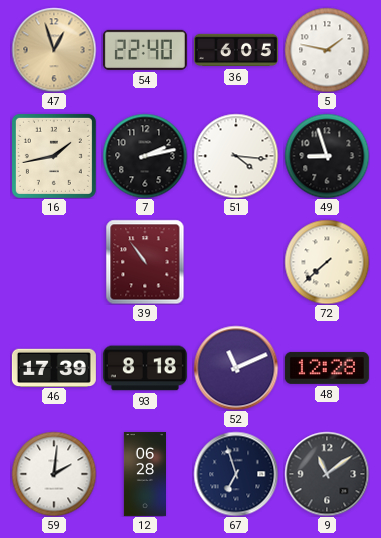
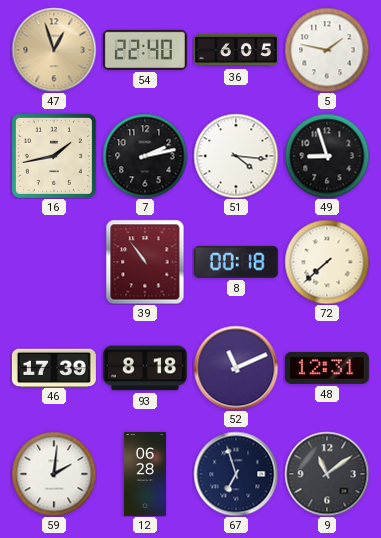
8: none -> 00:18 (236, 262)
48: 12:28 -> 12:31 (327, 368)
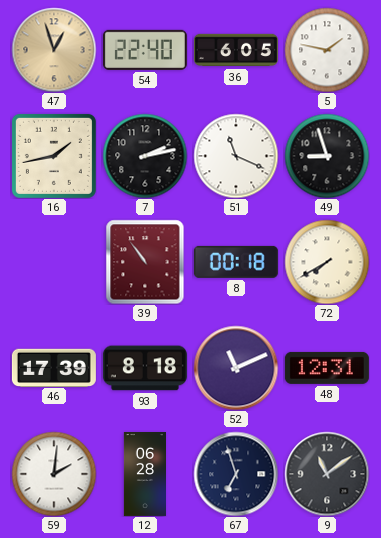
51: 4:16 -> 11:19 (236, 156)
72: 7:38 -> 7:40 (327, 262)
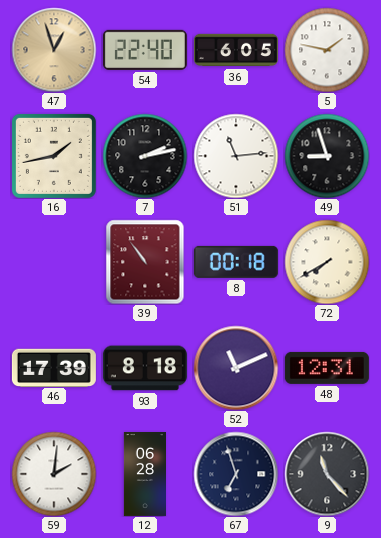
51: 11:19 -> 11:14 (236, 156)
9: 11:09 -> 11:23 (327, 474)
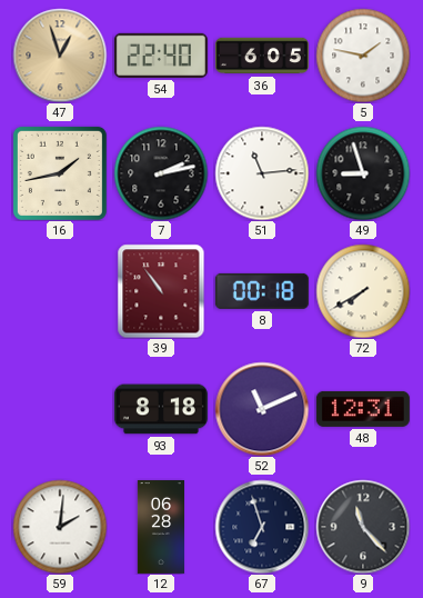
46: 17:39 -> none (54, 367)
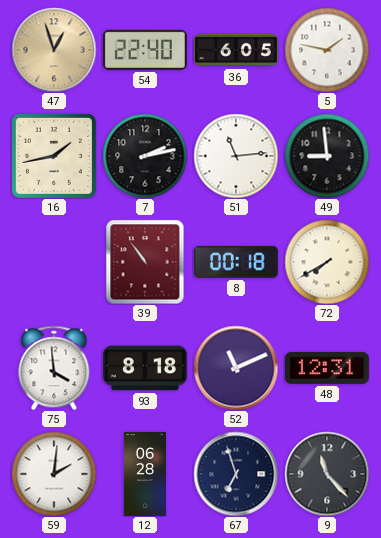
49: 8:57 -> 8:59 (327, 156)
75: none -> 3:59 (54, 368)
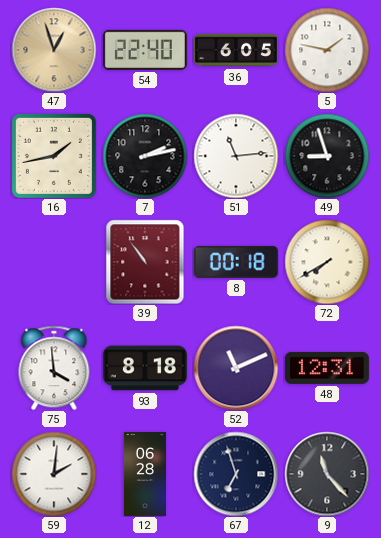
49: 8:59 -> 8:57 (327, 156)
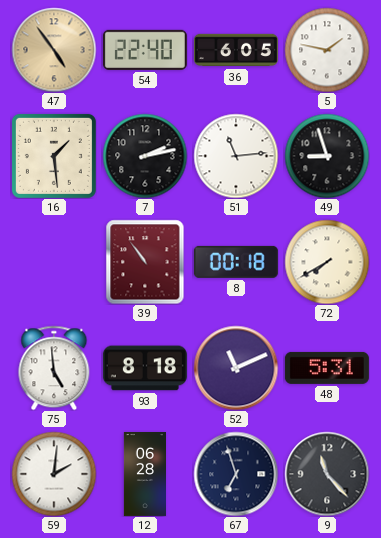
47: 12:57 -> 4:54 (54, 50)
16: 1:43 -> 1:29 (54, 156)
75: 3:59 -> 4:59 (54, 368)
48: 12:31 -> 5:31 (327, 368)
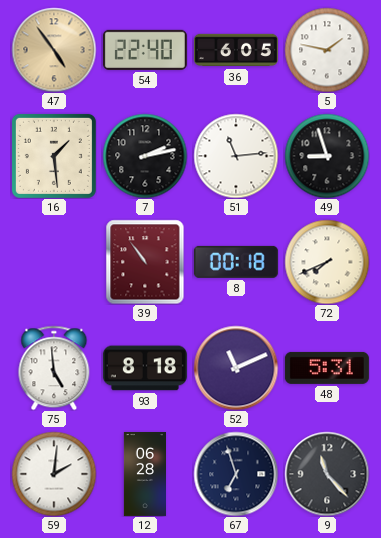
72: 7:40 -> 7:41 (327, 262)
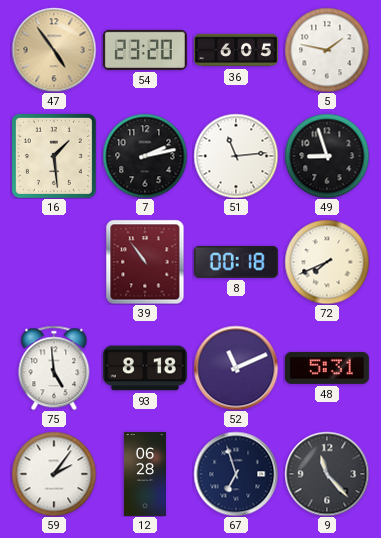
54: 22:40 -> 23:20 (145, 50)
59: 2:01 -> 2:06 (54, 474)
